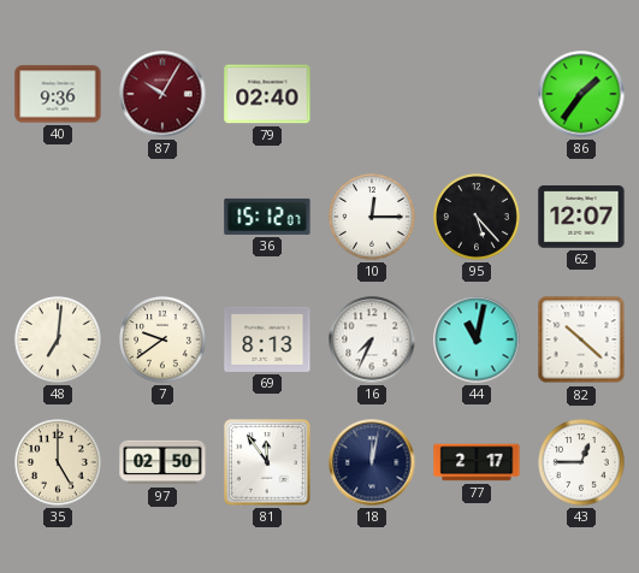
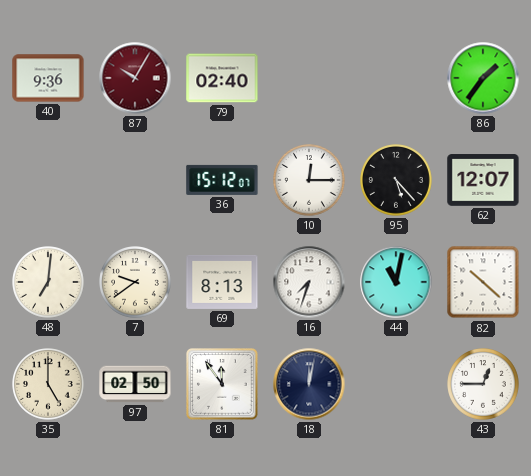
16: 7:34 -> 7:33 (309, 282)
77: 2:17 -> none (477, 462)
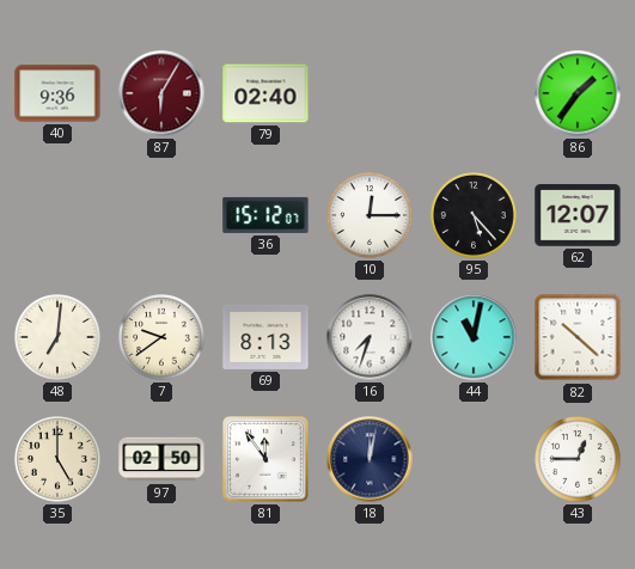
87: 10:05 -> 6:05 (161, 93)
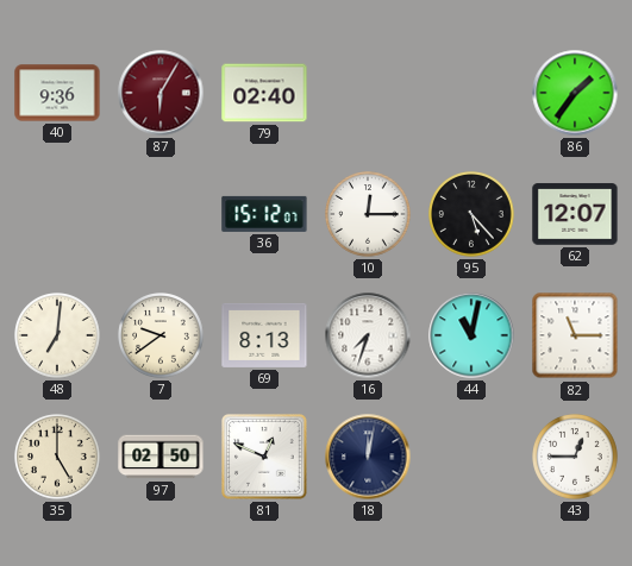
82: 10:22 -> 11:15 (575, 335)
81: 11:54 -> 12:49 (264, 457)
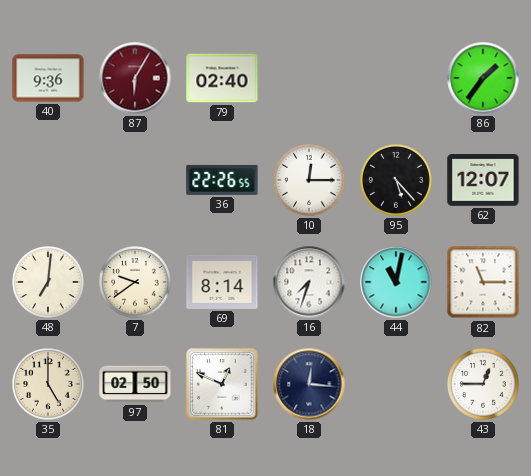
36: 15:12 -> 22:26 (222, 180)
69: 8:13 -> 8:14 (222, 282)
18: 12:02 -> 12:16 (309, 384)
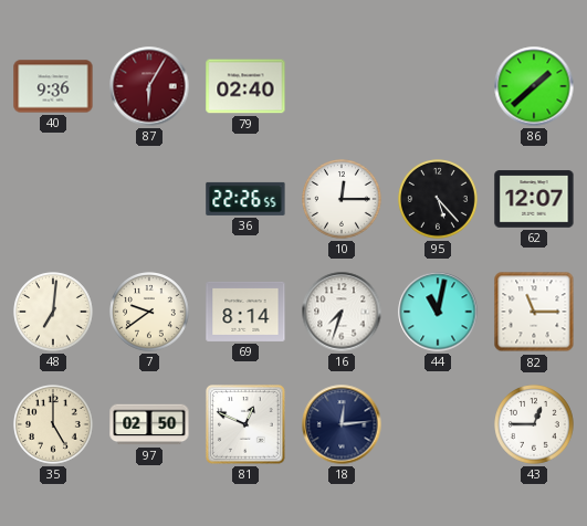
86: 1:36 -> 1:38 (534, 86)
18: 12:16 -> 12:14 (342, 424)
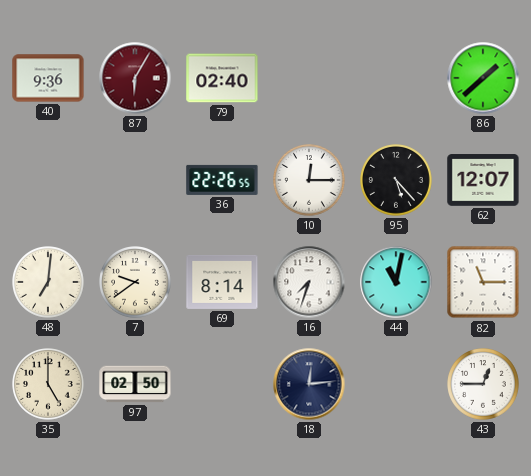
81: 12:49 -> none (245, 424)
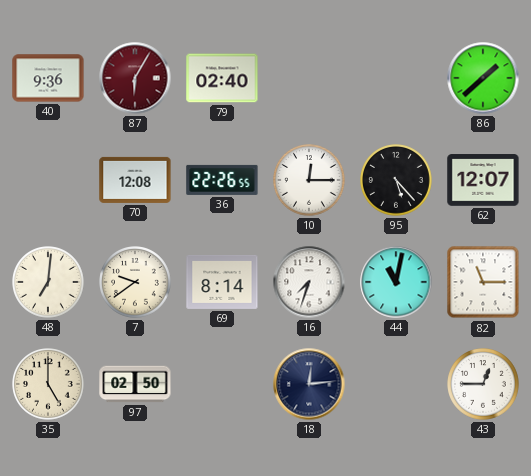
70: none -> 12:08 (135, 180)
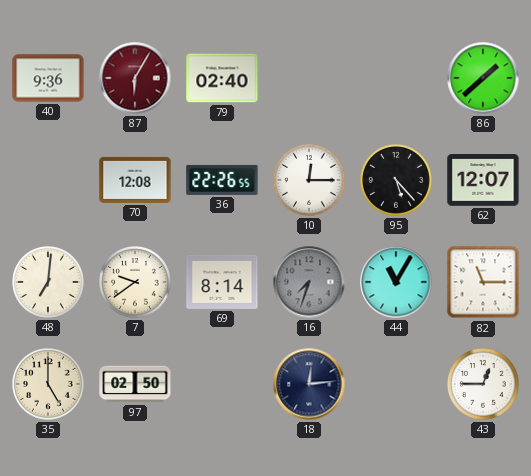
16 dial: white -> grey (309, 282)
44: 11:02 -> 11:05 (396, 282)
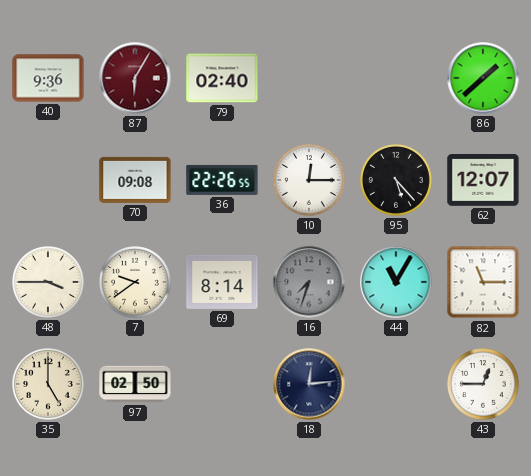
70: 12:08 -> 09:08 (135, 180)
48: 7:01 -> 3:45 (48, 282)
